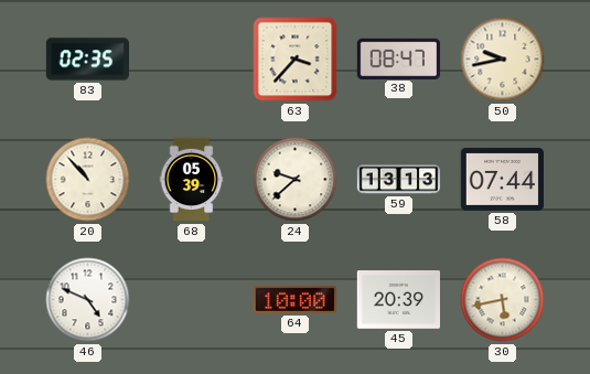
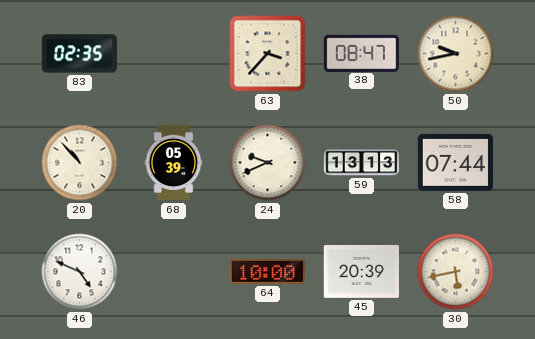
24: 9:38 -> 9:41 (268, 163)
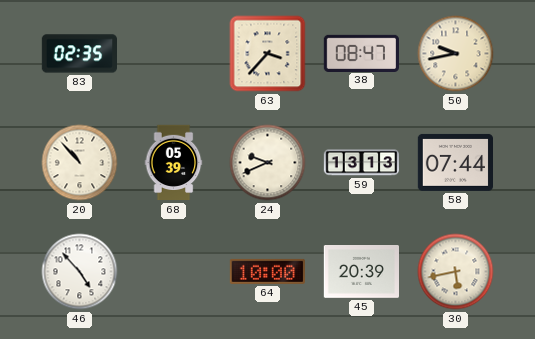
46: 4:49 -> 4:53 (80, 272)
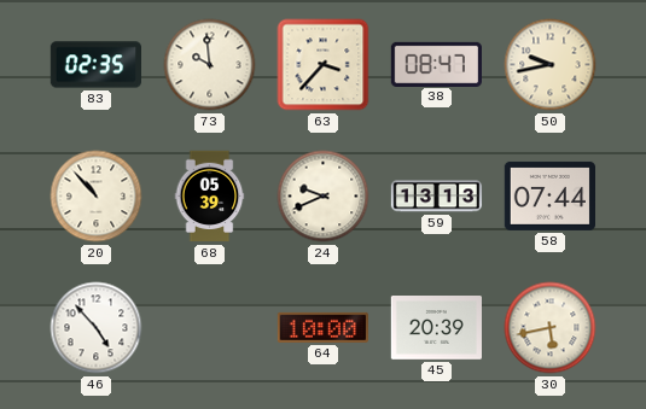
73: none -> 9:59 (210, 65)
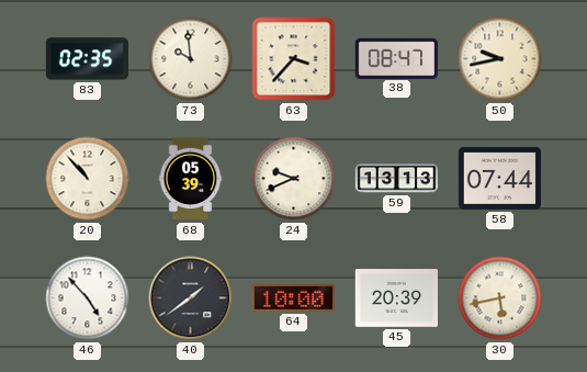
40: none -> 1:39 (191, 298)
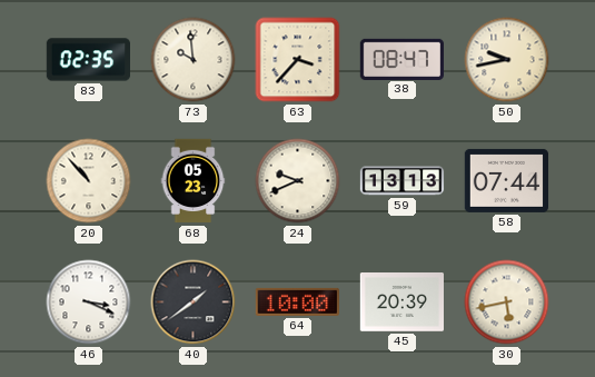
68: 05:39 -> 05:23 (194, 181)
46: 4:53 -> 3:19 (89, 302)
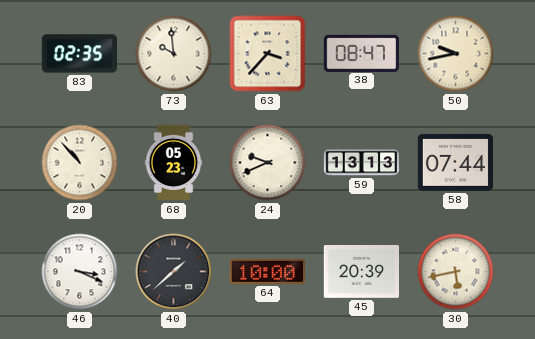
40: 1:39 -> 1:38 (174, 272)
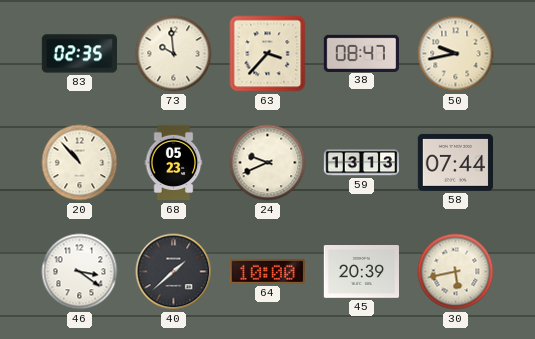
46: 3:19 -> 3:21 (80, 272)
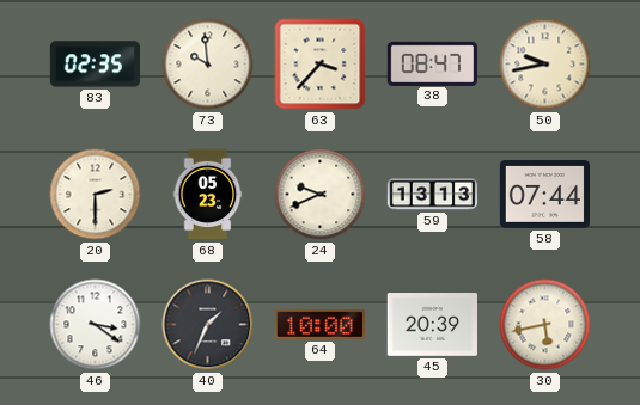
20: 10:53 -> 2:30 (96, 195)
40: 1:38 -> 1:34 (208, 325)
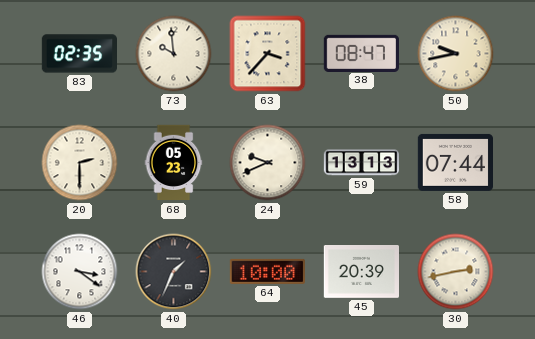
30: 5:43 -> 2:43 (456, 272)
